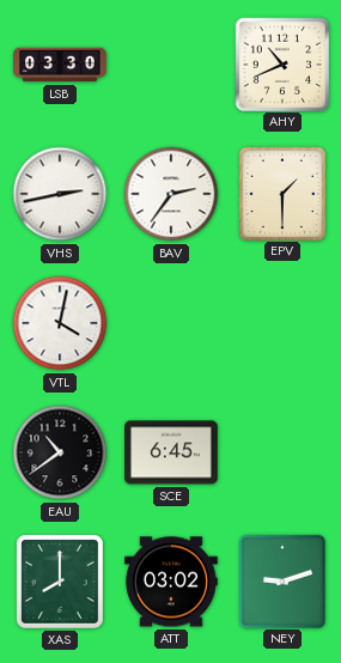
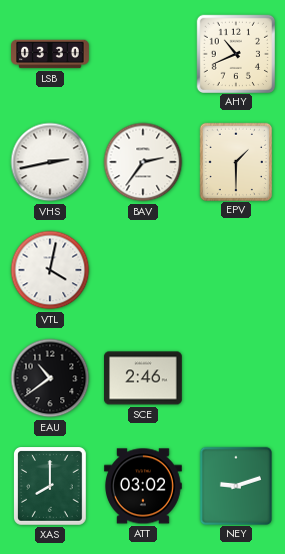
SCE: 6:45 -> 2:46 (144, 378)
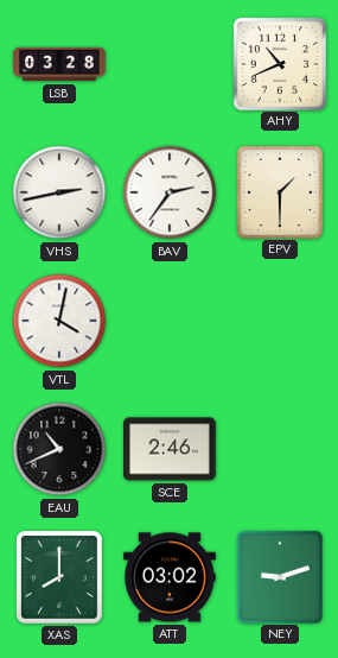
LSB: 03:30 -> 03:28 (59, 64)
EAU: 10:39 -> 10:41 (59, 449)
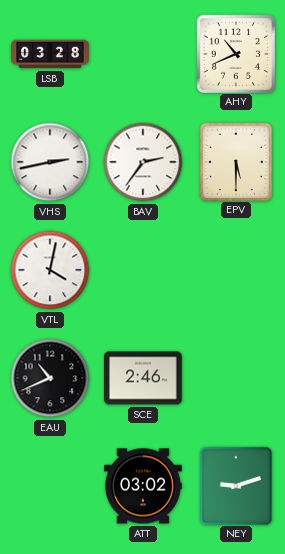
EPV: 1:30 -> 5:30 (235, 161)
XAS: 8:00 -> none (60, 578)
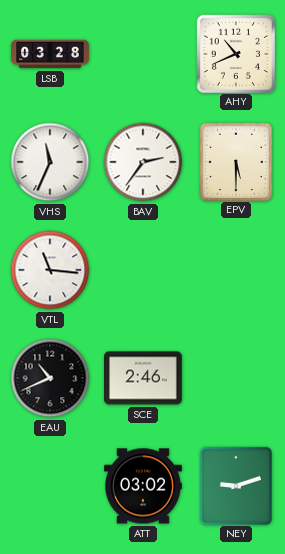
VHS: 2:43 -> 11:34 (50, 162)
VTL: 4:02 -> 11:16 (50, 270)
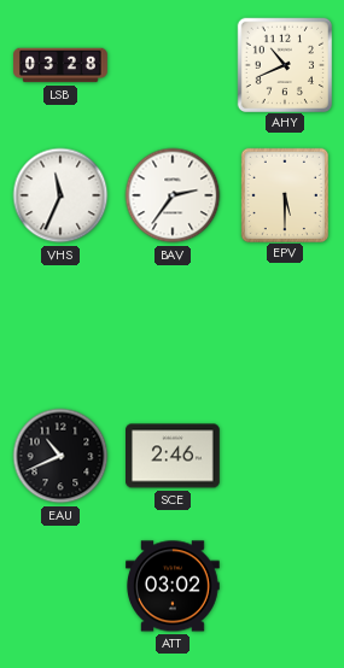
VTL: 11:16 -> none (50, 270)
NEY: 9:12 -> none (235, 485)
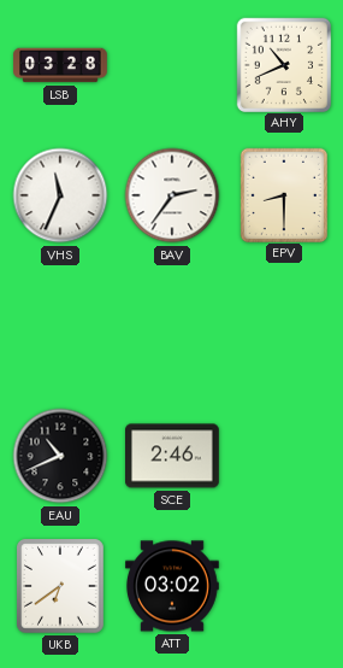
EPV: 5:30 -> 8:30 (283, 194)
UKB: none -> 6:39 (61, 587)
